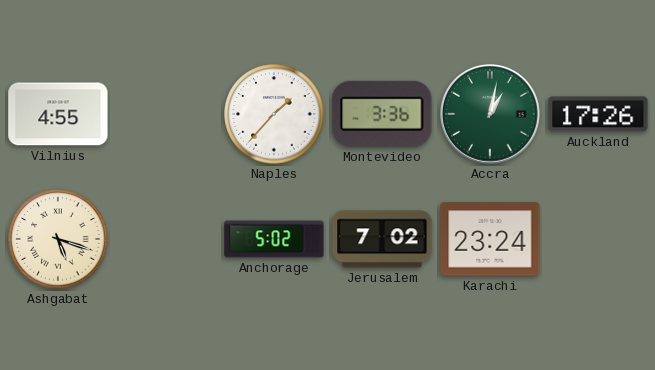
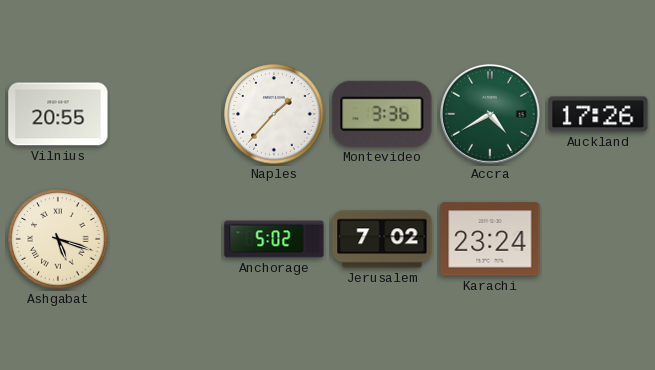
Vilnius: 4:55 -> 20:55 (58, 114)
Accra: 1:02 -> 4:40 (490, 114)
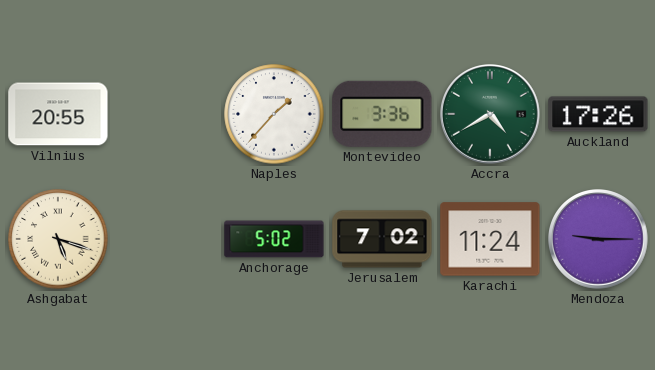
Karachi: 23:24 -> 11:24 (490, 239)
Mendoza: none -> 9:15 (598, 239)
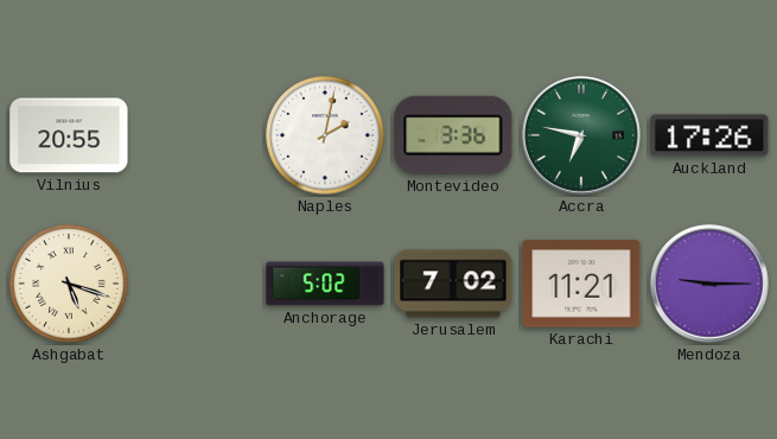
Naples: 1:37 -> 2:02 (325, 135)
Accra: 4:40 -> 6:47 (581, 135)
Karachi: 11:24 -> 11:21 (581, 284)
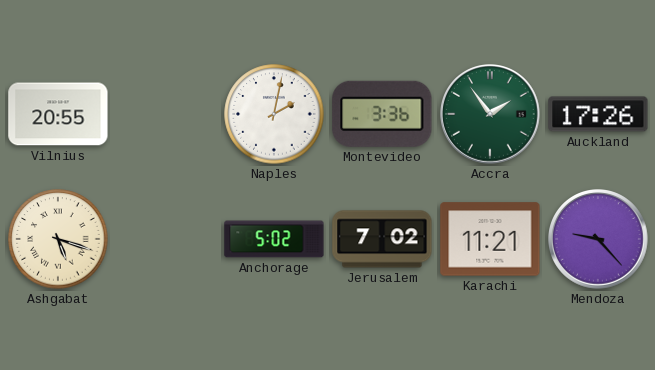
Accra: 6:47 -> 1:54 (490, 114)
Mendoza: 9:15 -> 9:23 (598, 239)
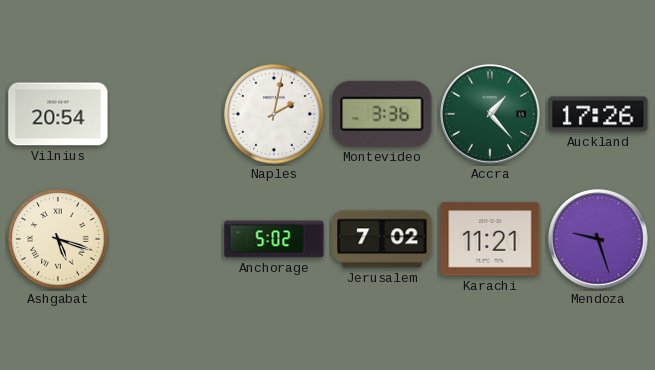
Vilnius: 20:55 -> 20:54 (58, 114)
Accra: 1:54 -> 1:23 (490, 114)
Mendoza: 9:23 -> 9:27 (598, 239)
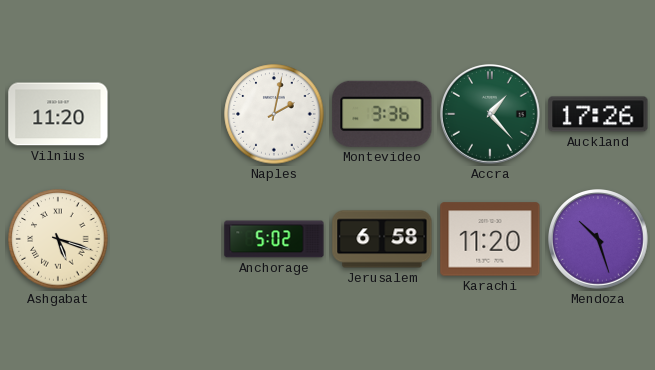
Vilnius: 20:54 -> 11:20 (58, 114)
Jerusalem: 7:02 -> 6:58 (382, 239)
Karachi: 11:21 -> 11:20 (490, 239)
Mendoza: 9:27 -> 10:27 (598, 239)
